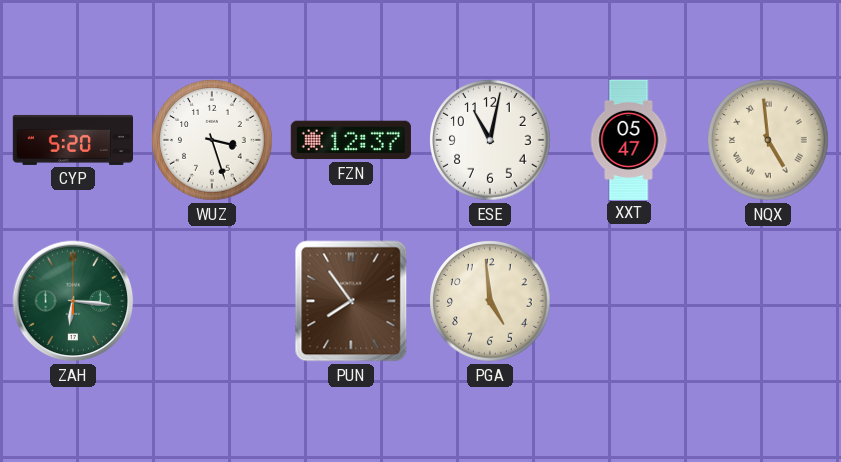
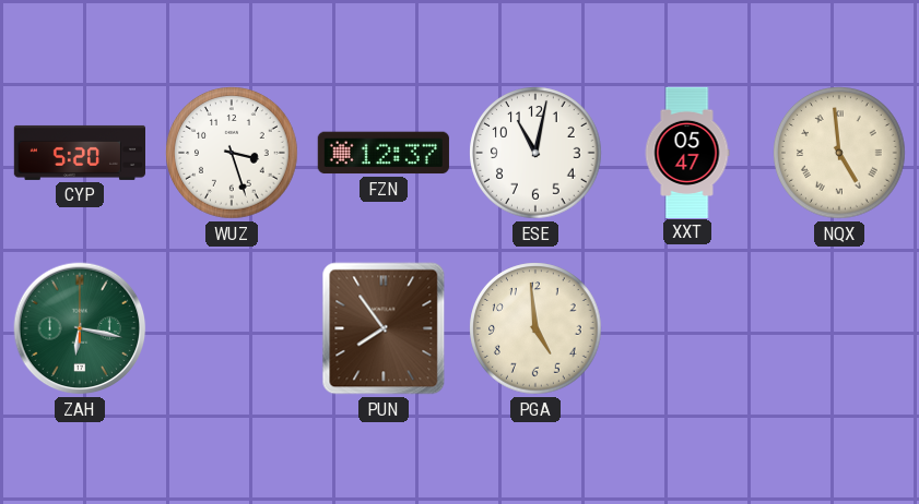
ZAH: 6:16 -> 6:17 (80, 328)
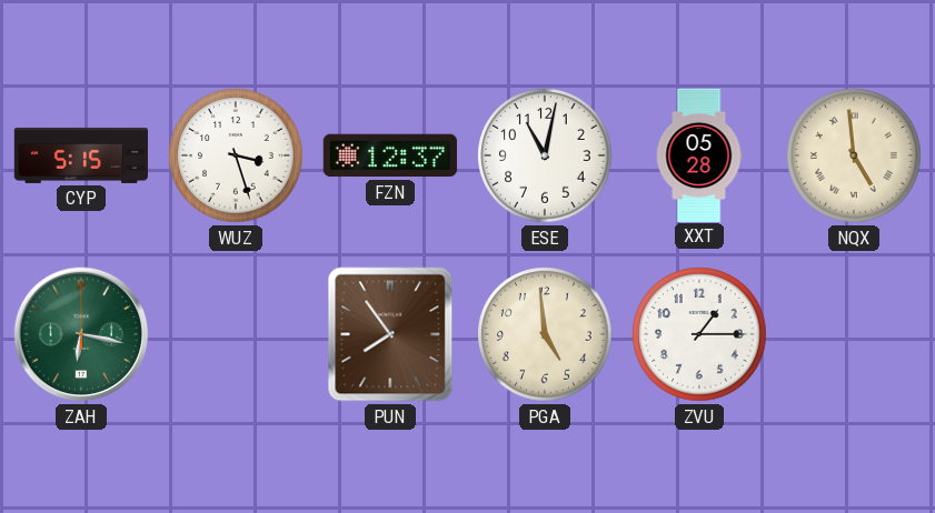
CYP: 5:20 -> 5:15 (80, 155)
XXT: 05:47 -> 05:28 (699, 154)
ZVU: none -> 1:15 (699, 334)
